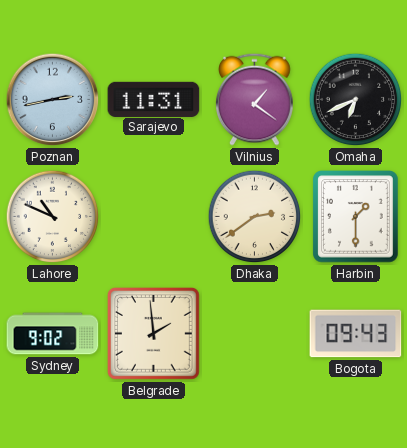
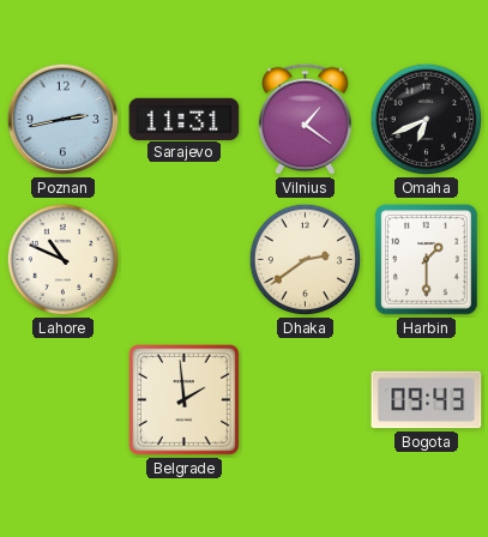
Sydney: 9:02 -> none (53, 334)
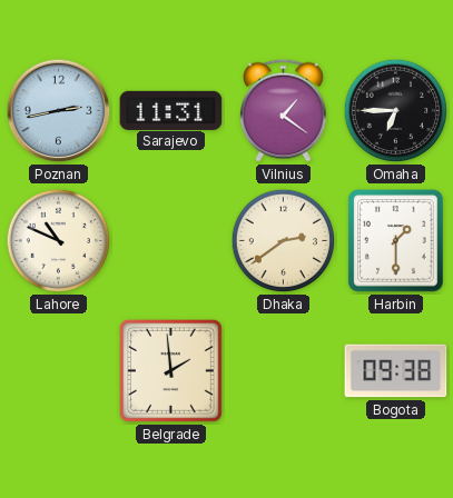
Omaha: 6:41 -> 6:45 (396, 111)
Bogota: 09:43 -> 09:38 (396, 371)
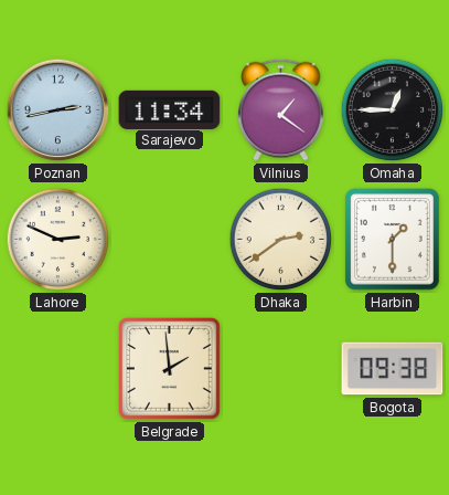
Sarajevo: 11:31 -> 11:34 (170, 109)
Omaha: 6:45 -> 12:45 (393, 110)
Lahore: 10:49 -> 2:49 (58, 240)
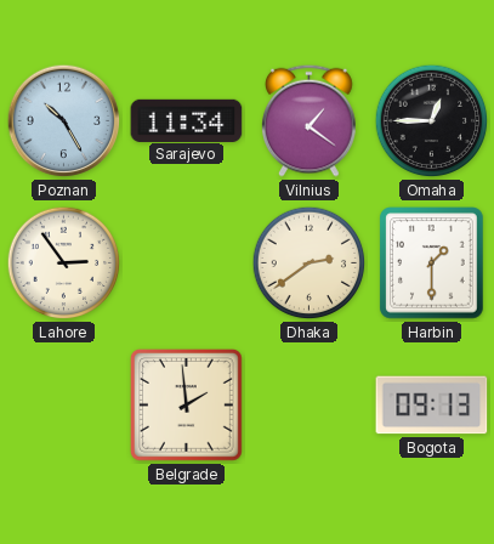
Poznan: 2:43 -> 10:25 (64, 121)
Lahore: 2:49 -> 2:54 (64, 263)
Bogota: 09:38 -> 09:13 (432, 406)
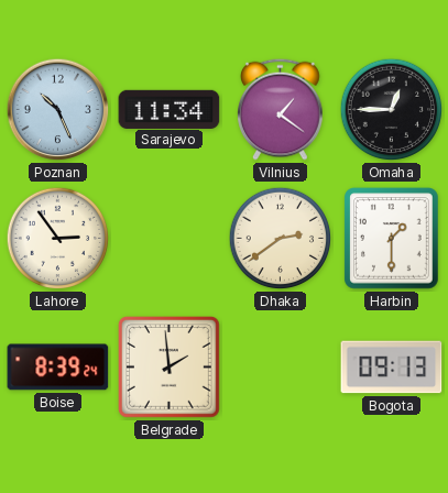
Poznan: 10:25 -> 10:26 (58, 110)
Boise: none -> 8:39 (58, 368)
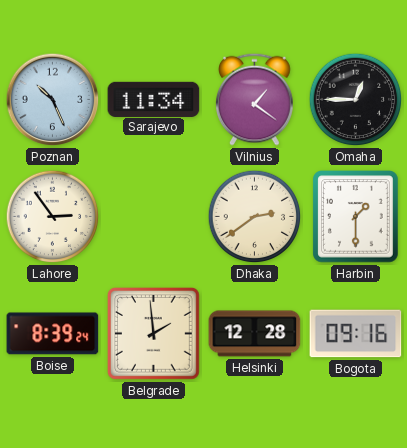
Helsinki: none -> 12:28 (255, 334)
Bogota: 09:13 -> 09:16 (356, 334)
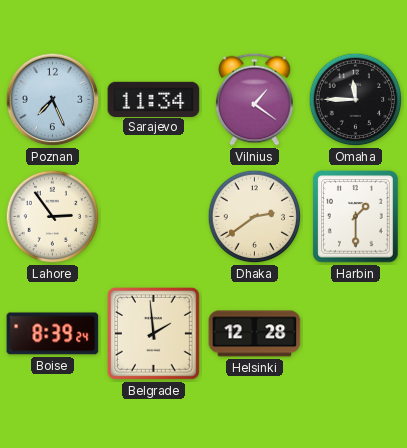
Poznan: 10:26 -> 7:26 (53, 100)
Omaha: 12:45 -> 11:45 (356, 100)
Bogota: 09:16 -> none (356, 334)
